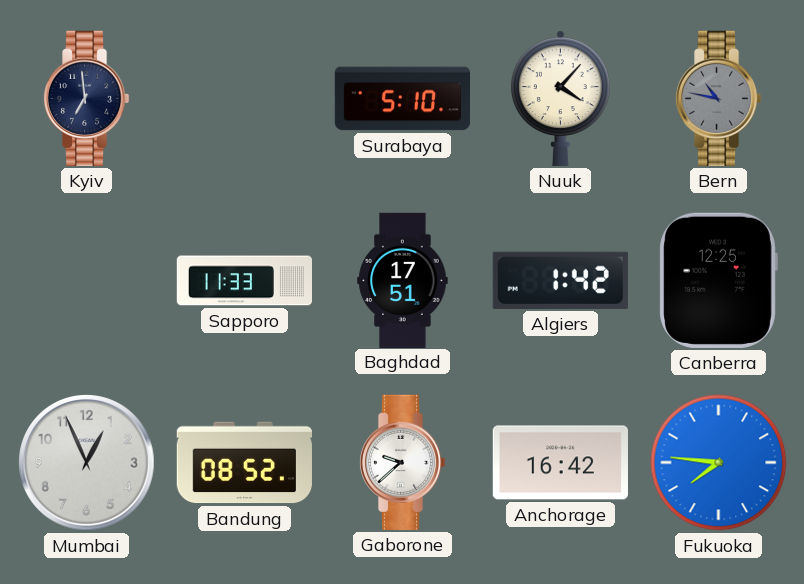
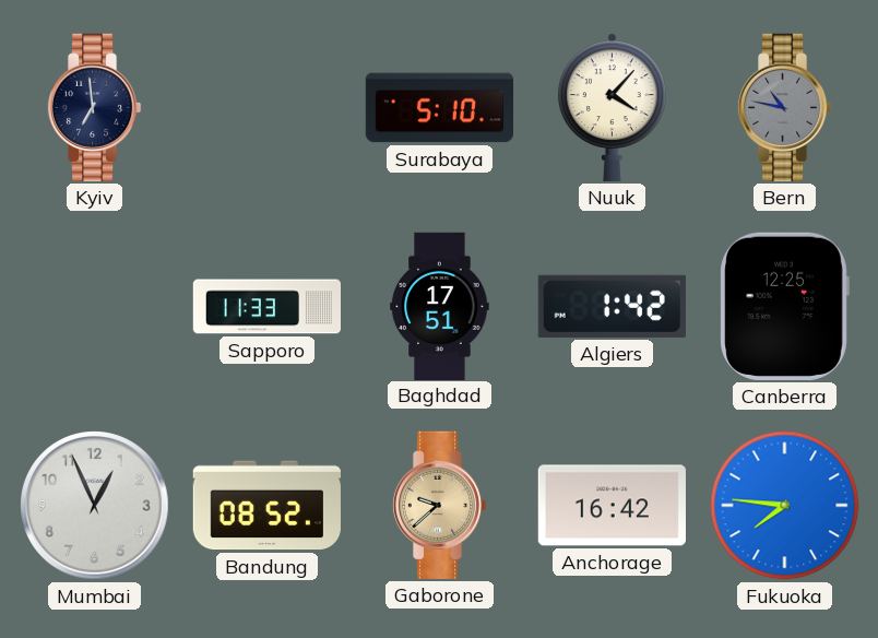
Gaborone dial: white -> champagne (439, 505)
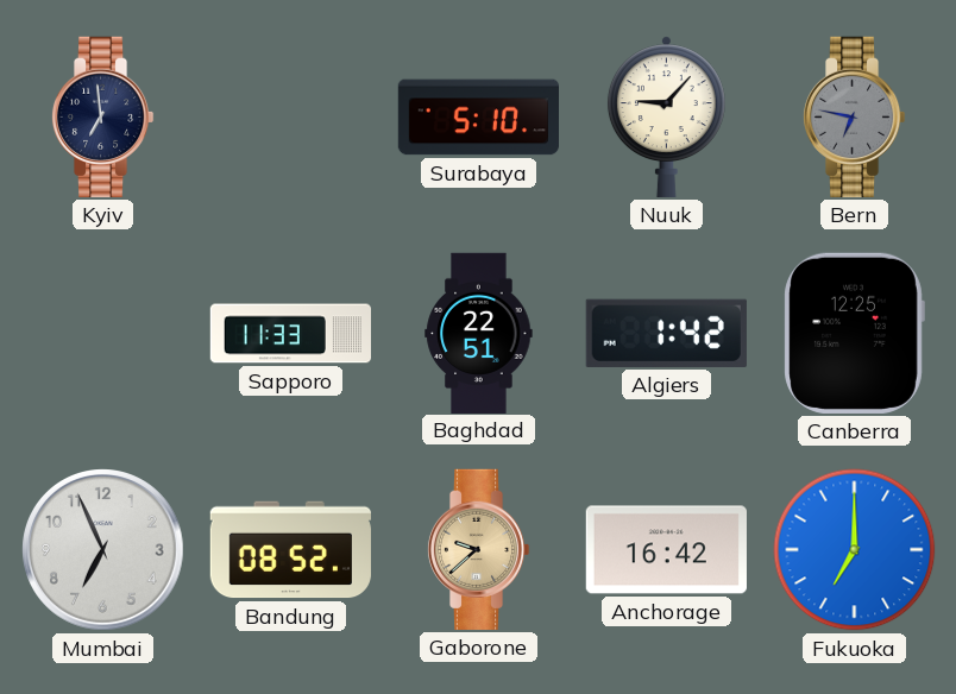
Nuuk: 4:07 -> 9:07 (666, 116)
Bern: 10:47 -> 6:47 (854, 116)
Baghdad: 17:51 -> 22:51 (479, 333)
Mumbai: 12:56 -> 6:56 (103, 550)
Fukuoka: 7:46 -> 7:00 (855, 550)
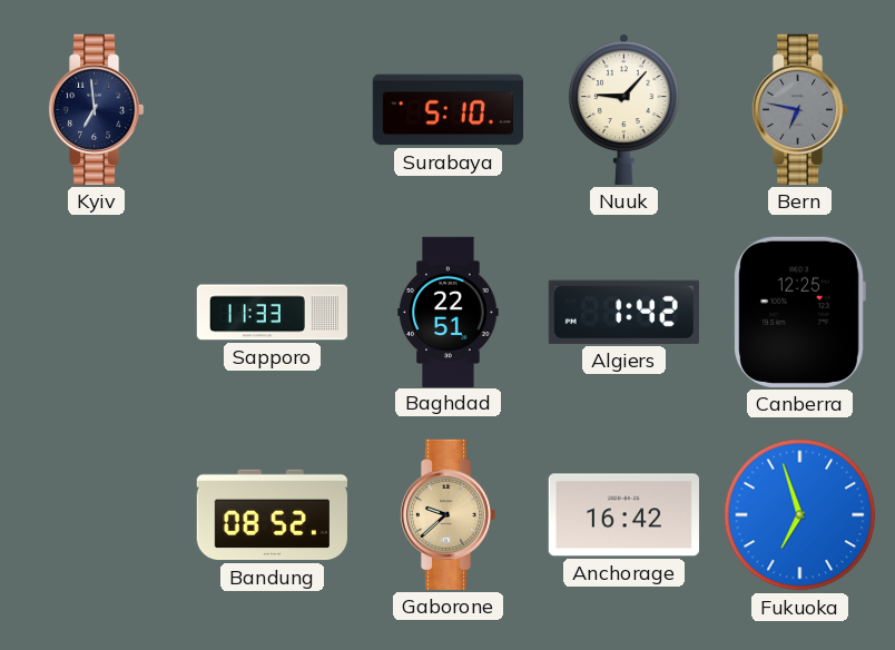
Mumbai: 6:56 -> none (103, 550)
Fukuoka: 7:00 -> 6:57 (800, 515)
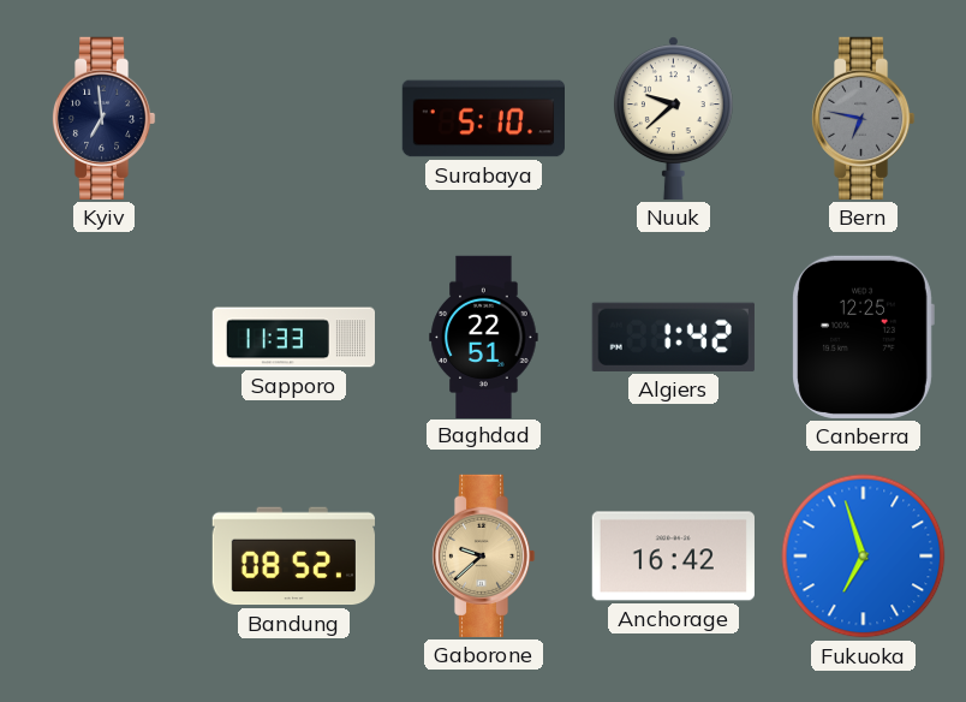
Nuuk: 9:07 -> 9:38 (673, 118)
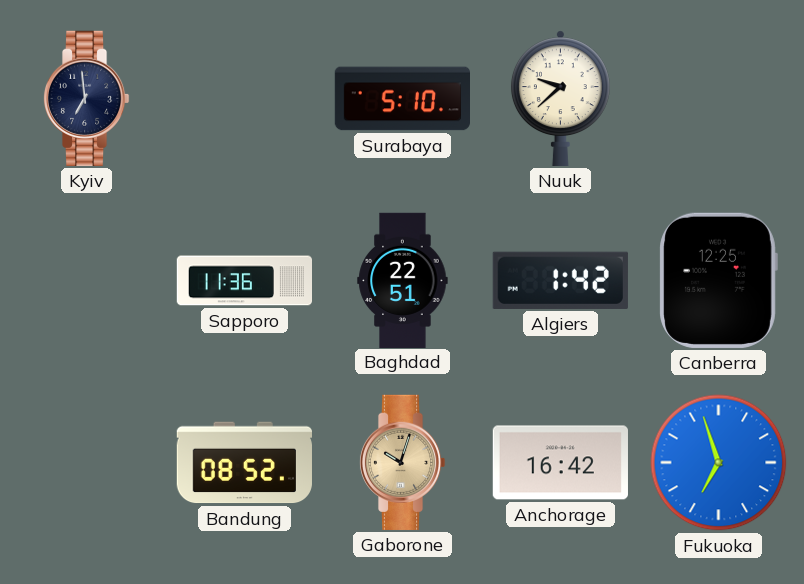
Bern: 6:47 -> none (863, 118)
Sapporo: 11:33 -> 11:36 (244, 281)
Gaborone: 9:38 -> 10:03 (402, 462)
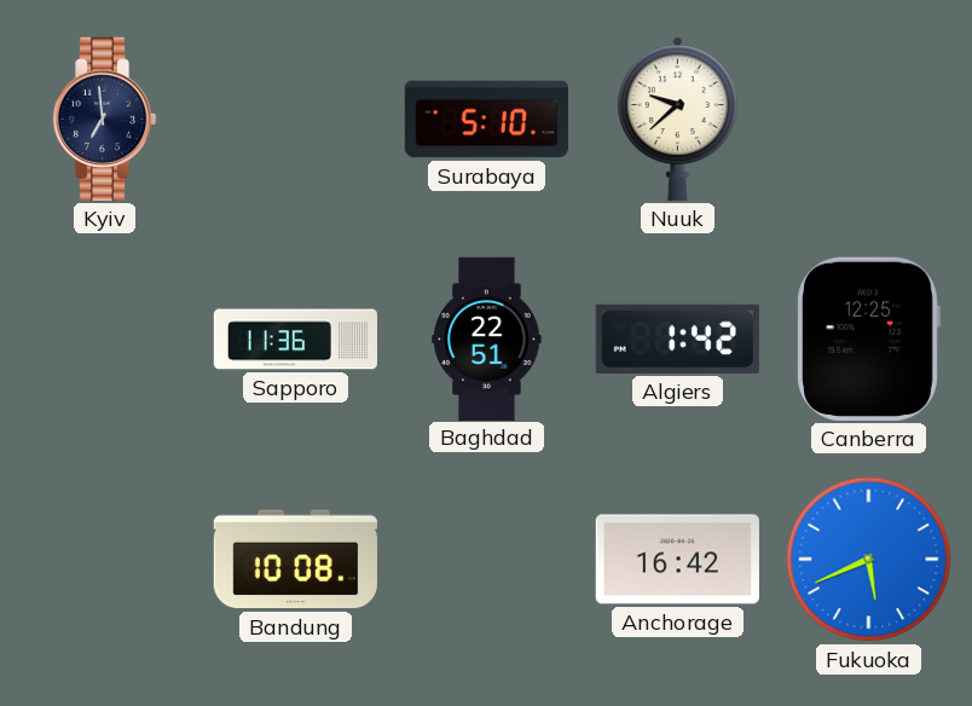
Bandung: 08:52 -> 10:08 (295, 560)
Gaborone: 10:03 -> none (402, 462)
Fukuoka: 6:57 -> 5:41 (869, 560)
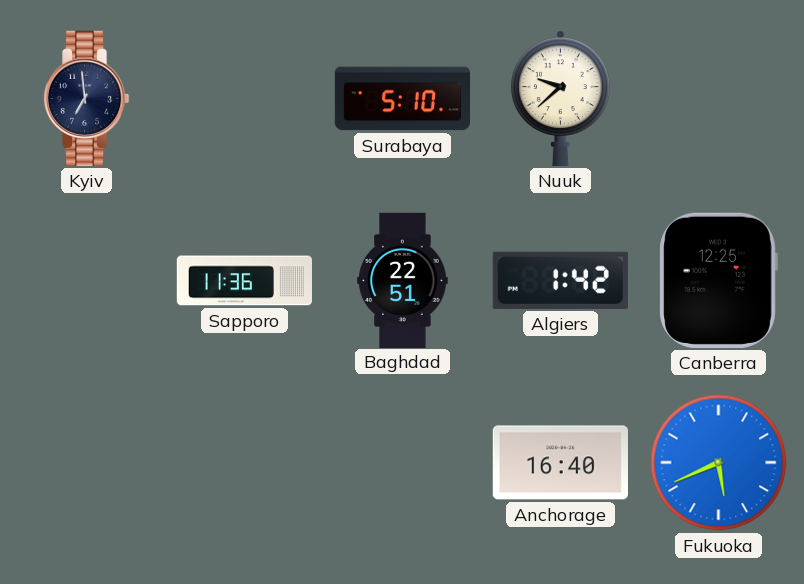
Bandung: 10:08 -> none (295, 560)
Anchorage: 16:42 -> 16:40 (560, 463)
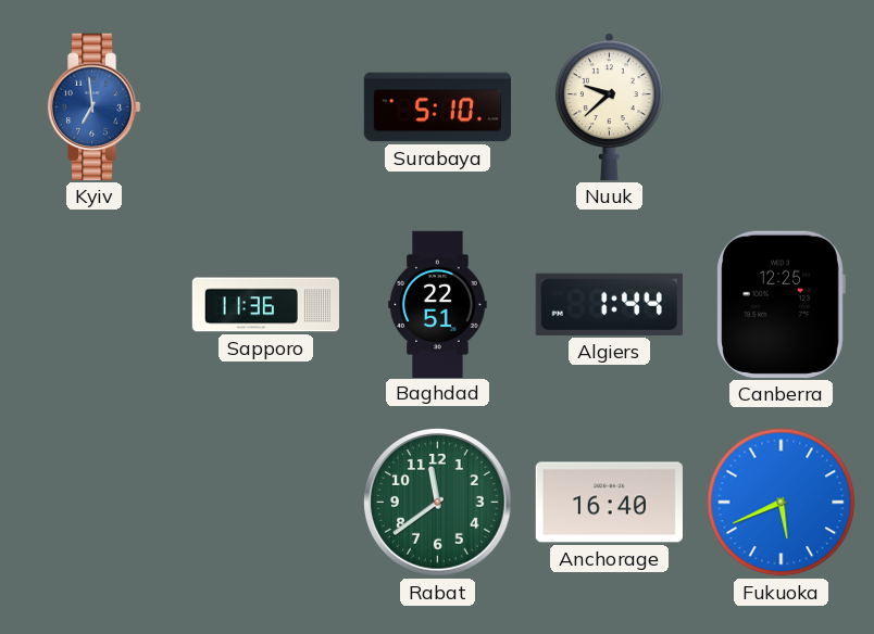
Kyiv dial: navy -> blue (93, 106)
Algiers: 1:42 -> 1:44 (609, 304)
Rabat: none -> 11:39 (438, 503)
